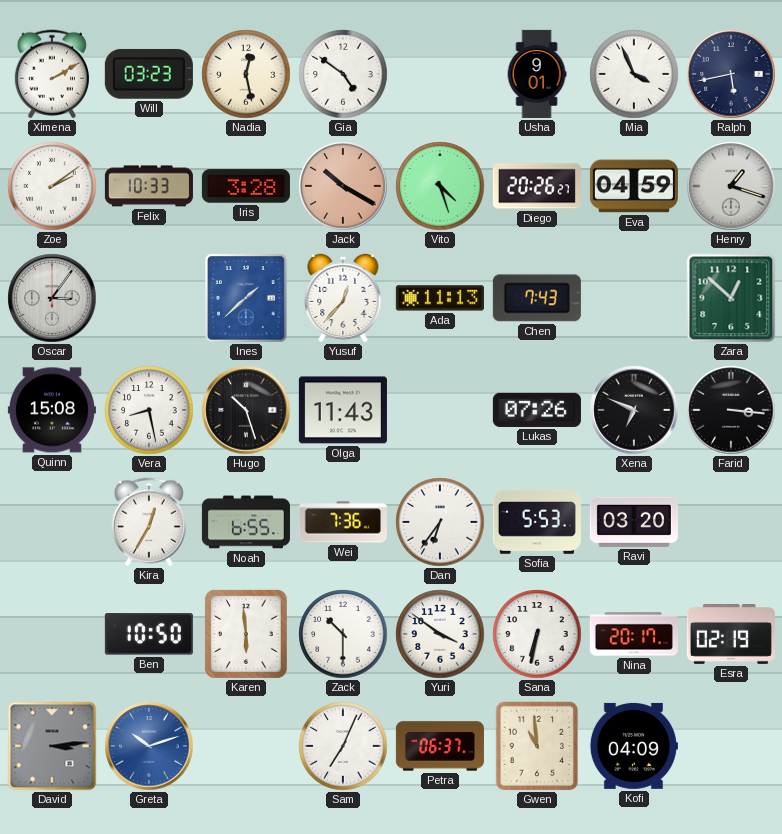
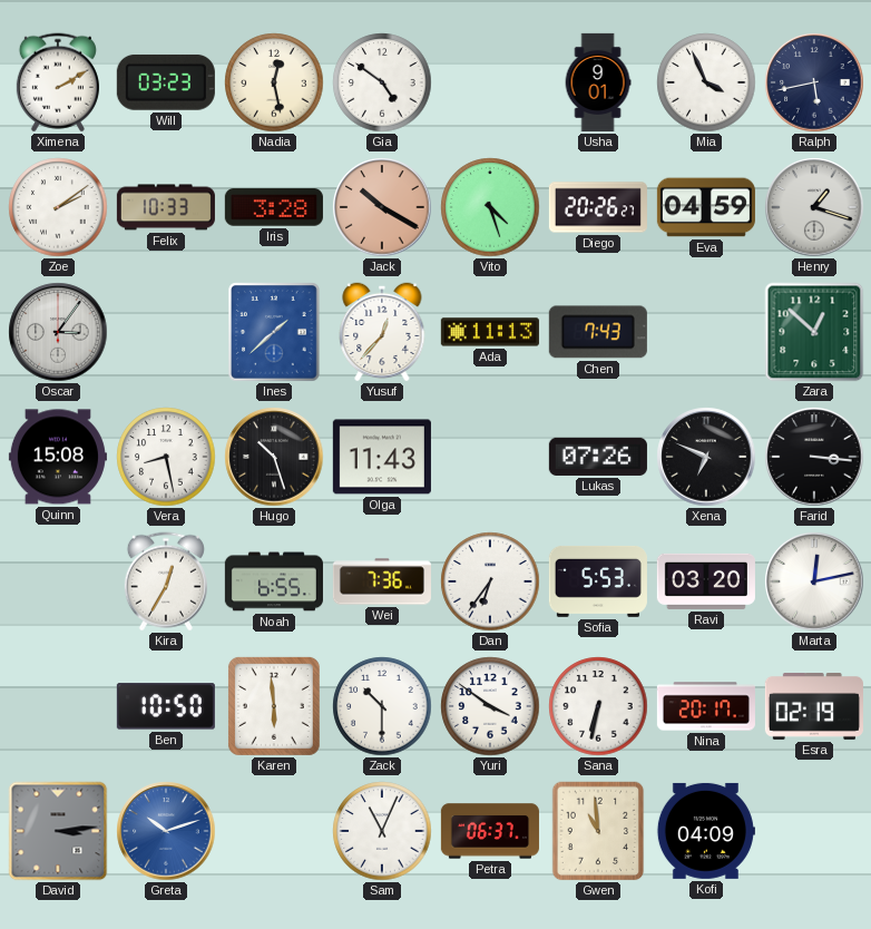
Marta: none -> 12:13 (814, 581)
Sam: 7:04 -> 11:04 (382, 831)
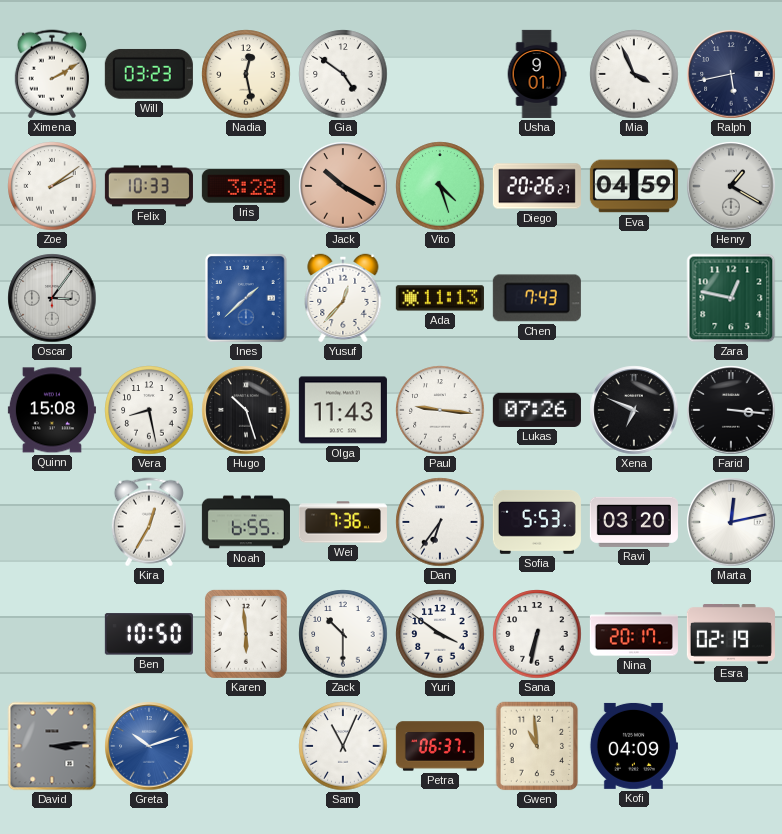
Henry: 1:18 -> 1:20 (731, 186)
Zara: 12:52 -> 12:47 (731, 298)
Paul: none -> 9:16 (440, 410)
